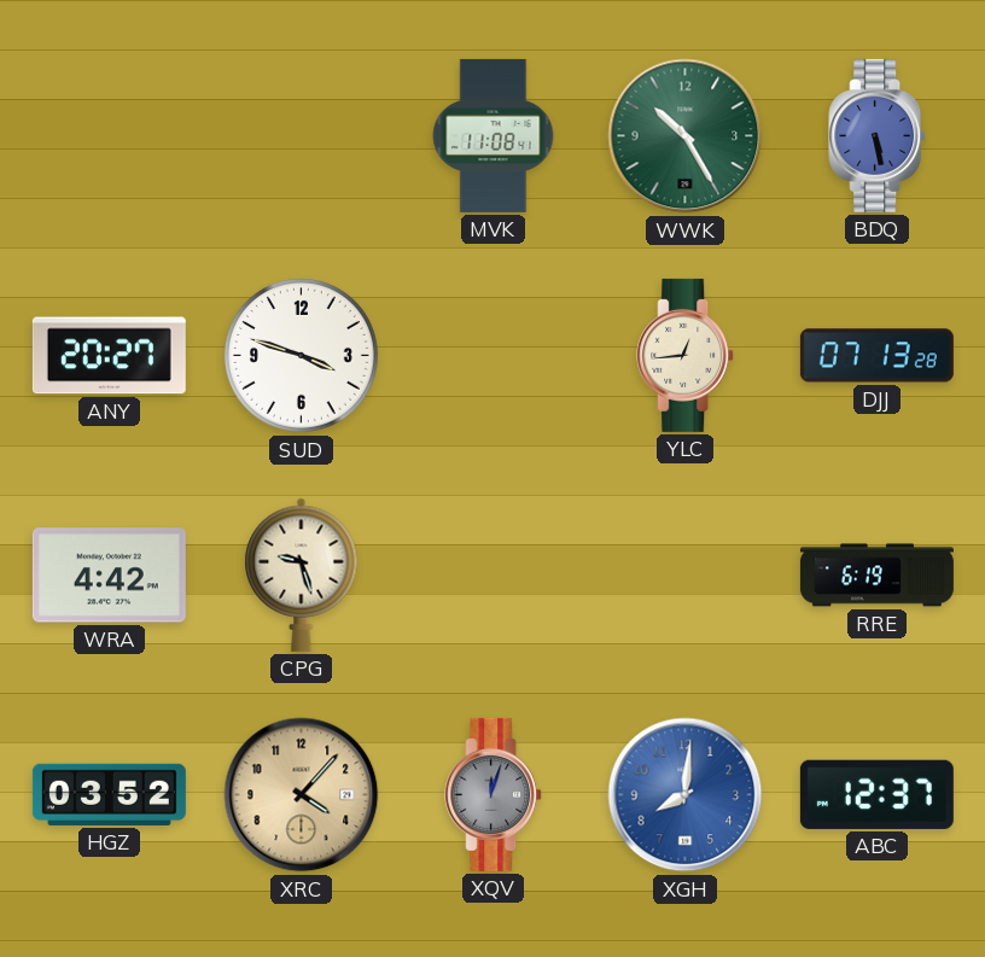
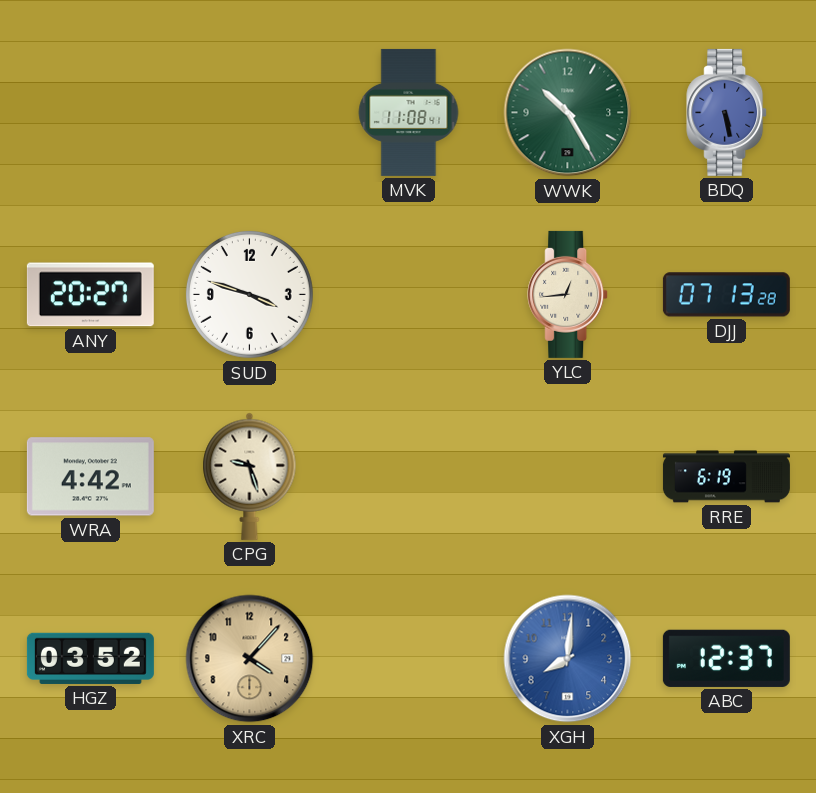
XQV: 12:03 -> none (494, 794)
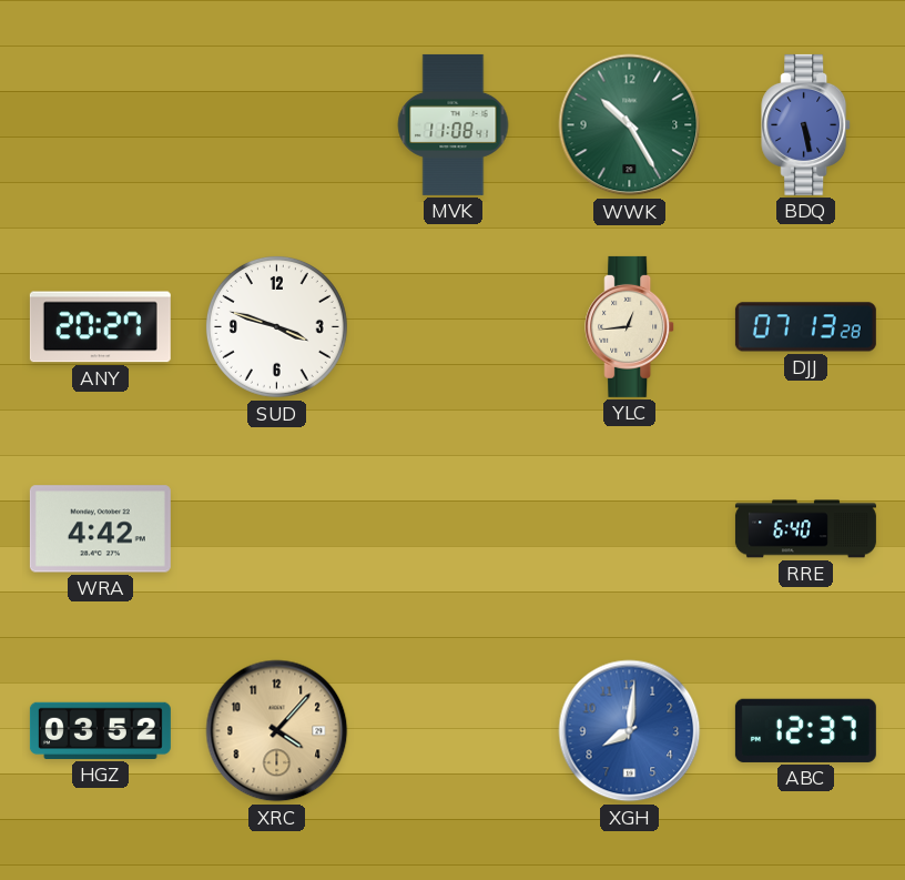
CPG: 9:27 -> none (250, 476)
RRE: 6:19 -> 6:40 (805, 529)
